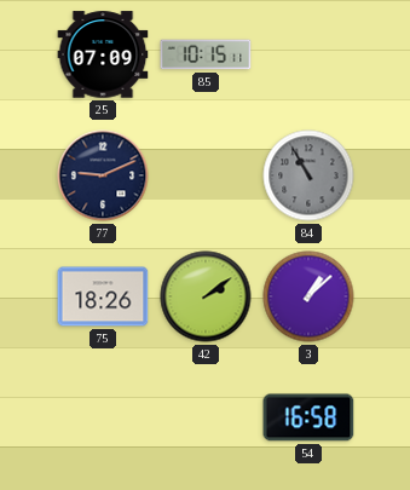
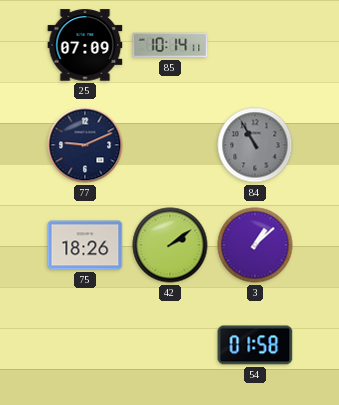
85: 10:15 -> 10:14 (170, 45)
54: 16:58 -> 01:58 (255, 345)
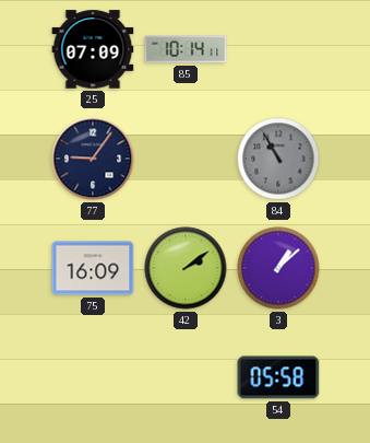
77: 9:11 -> 9:06 (93, 159)
75: 18:26 -> 16:09 (93, 268)
54: 01:58 -> 05:58 (278, 377)
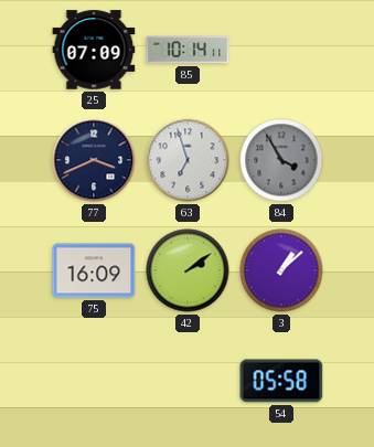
77: 9:06 -> 3:41 (94, 160)
63: none -> 6:57 (188, 160)
84: 10:55 -> 3:55 (281, 160)
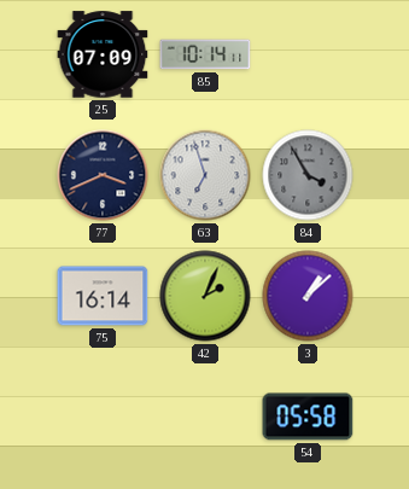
75: 16:09 -> 16:14 (103, 296)
42: 2:09 -> 2:04 (205, 296)
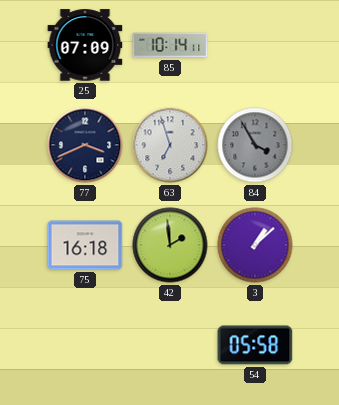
75: 16:14 -> 16:18 (85, 245)
42: 2:04 -> 1:59 (170, 245)
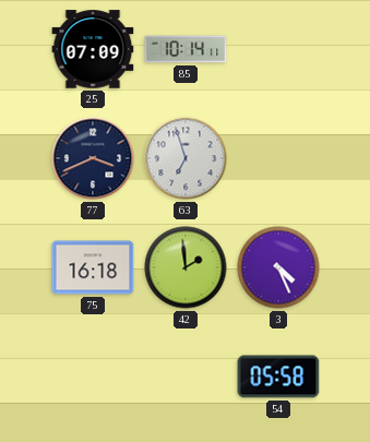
84: 3:55 -> none (255, 145)
3: 1:08 -> 4:26 (278, 267)
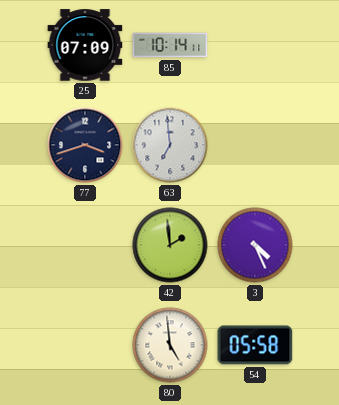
77: 3:41 -> 3:42 (85, 145)
63: 6:57 -> 6:59 (170, 145)
75: 16:18 -> none (93, 267)
80: none -> 4:59 (170, 345)
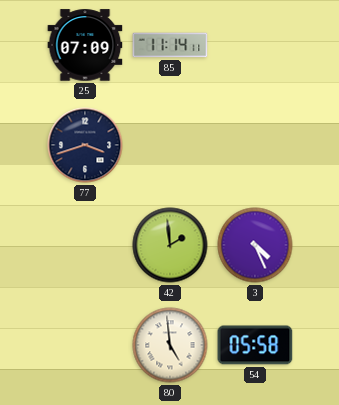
85: 10:14 -> 11:14 (170, 45)
63: 6:59 -> none (170, 145)
